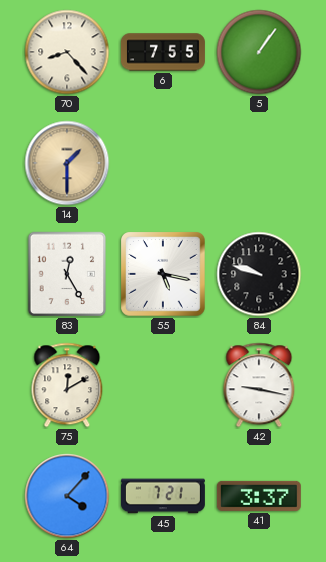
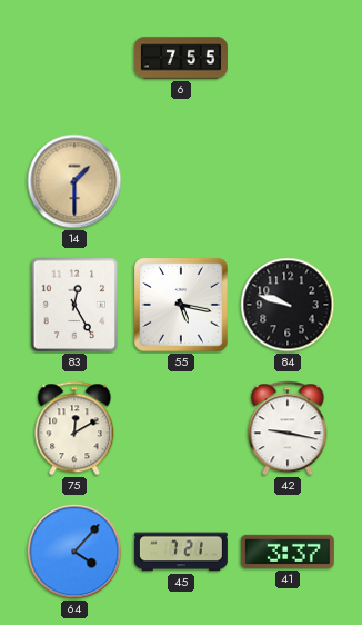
70: 8:23 -> none (67, 52)
5: 1:06 -> none (259, 52)
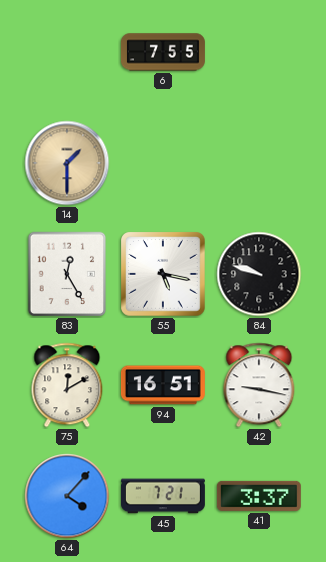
94: none -> 16:51 (163, 385)
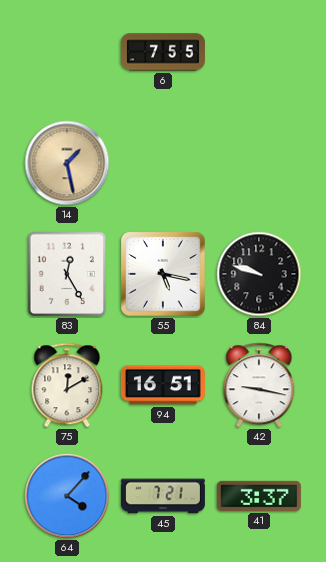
14: 1:30 -> 1:28 (67, 163)
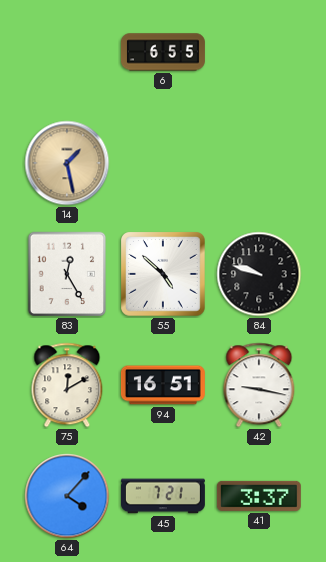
6: 7:55 -> 6:55 (163, 52)
55: 5:17 -> 4:52 (163, 274)
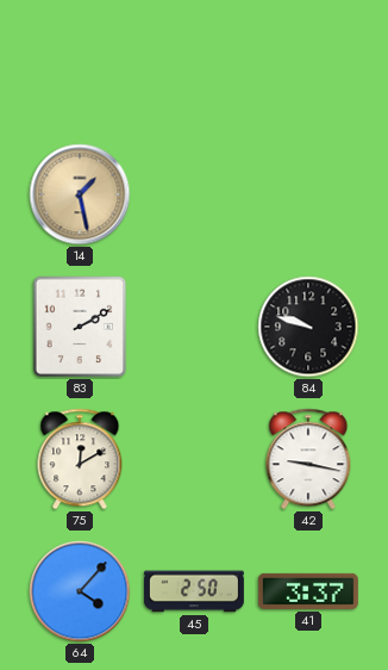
6: 6:55 -> none (163, 52)
83: 12:25 -> 2:10 (80, 327)
55: 4:52 -> none (163, 274)
94: 16:51 -> none (163, 385)
45: 7:21 -> 2:50 (194, 591)
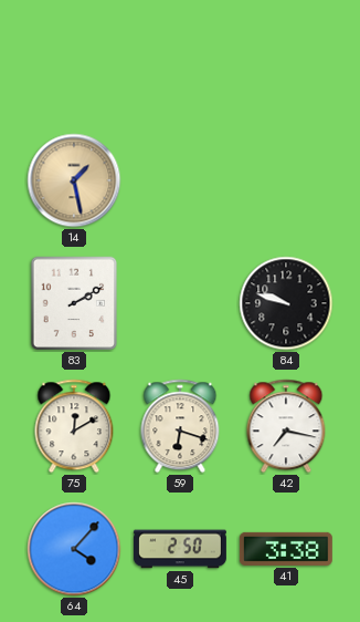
59: none -> 6:18 (180, 426)
42: 9:17 -> 7:17 (286, 426)
41: 3:37 -> 3:38 (286, 549)
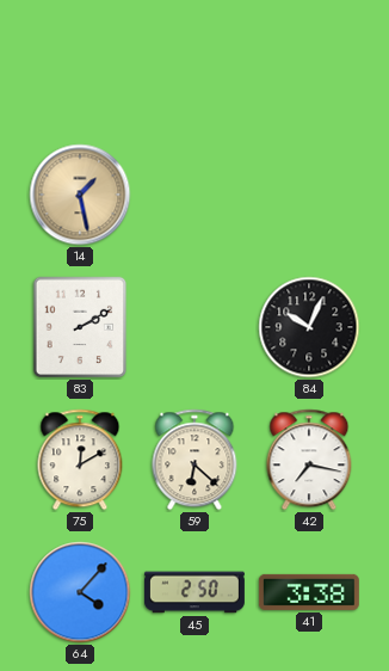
84: 9:48 -> 10:04 (309, 327)
59: 6:18 -> 6:22 (194, 460)
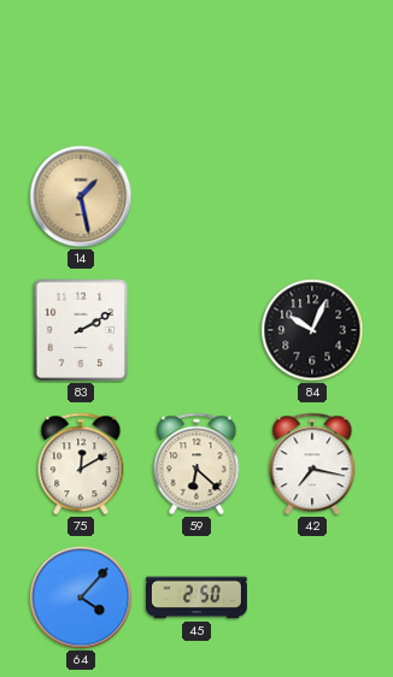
41: 3:38 -> none (309, 592)
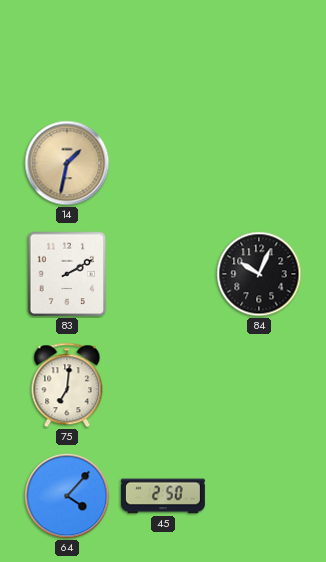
14: 1:28 -> 1:32 (67, 163)
75: 12:10 -> 7:01 (67, 385)
59: 6:22 -> none (196, 464)
42: 7:17 -> none (312, 464)
